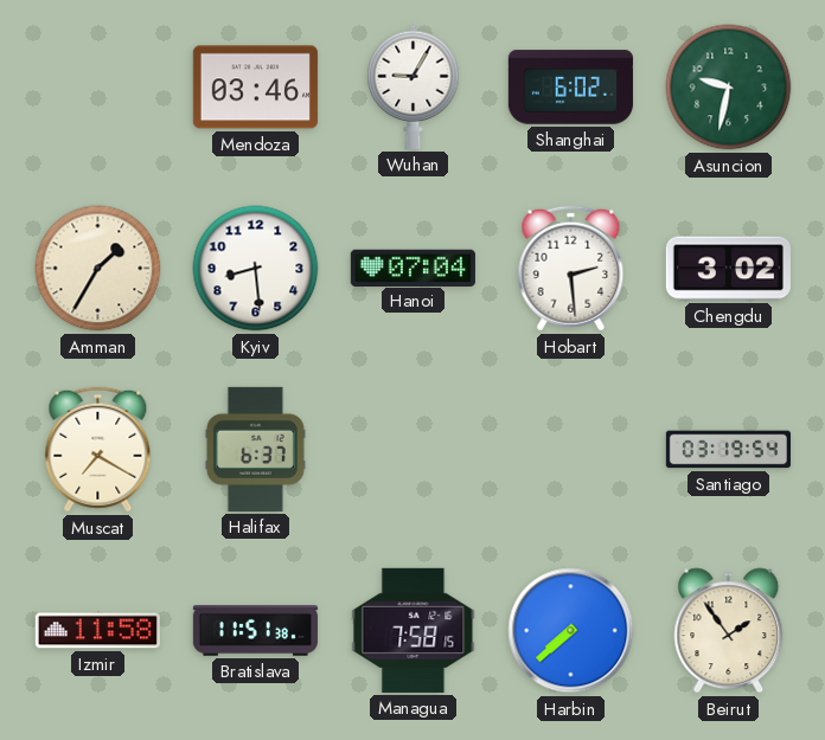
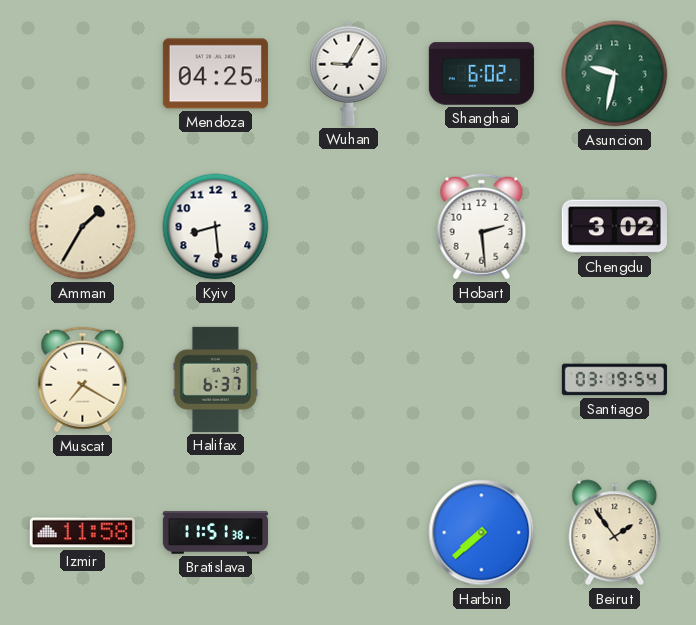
Mendoza: 03:46 -> 04:25 (215, 74)
Hanoi: 07:04 -> none (412, 268)
Managua: 7:58 -> none (414, 630)
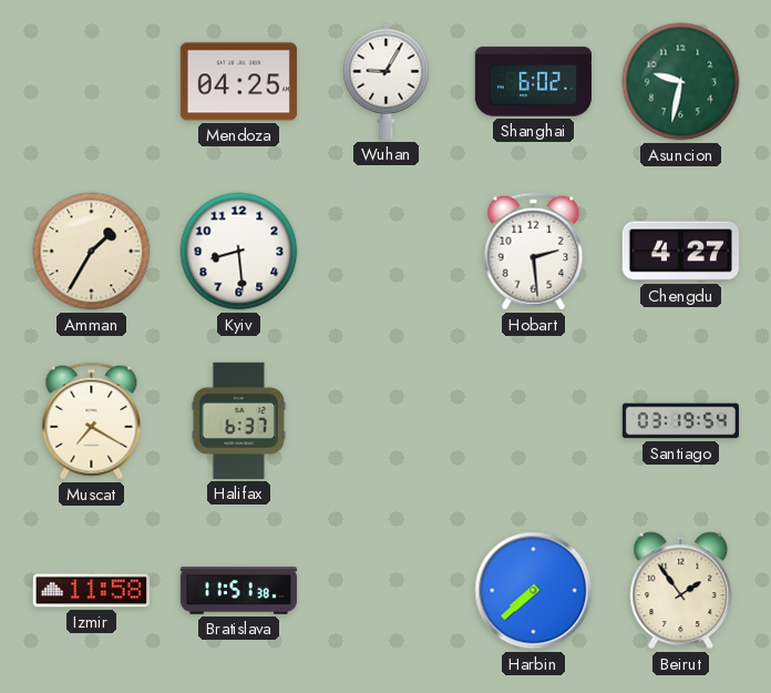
Chengdu: 3:02 -> 4:27 (680, 252)
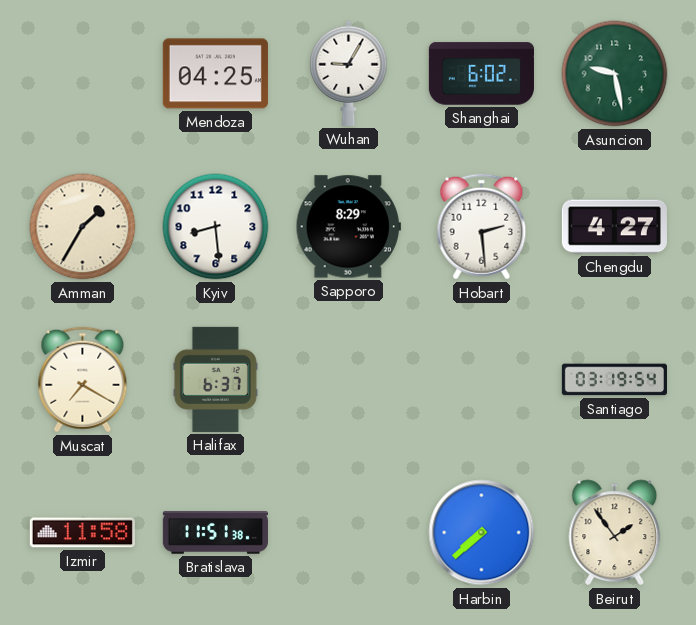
Asuncion: 9:32 -> 9:28 (615, 74)
Sapporo: none -> 8:29 (348, 227)
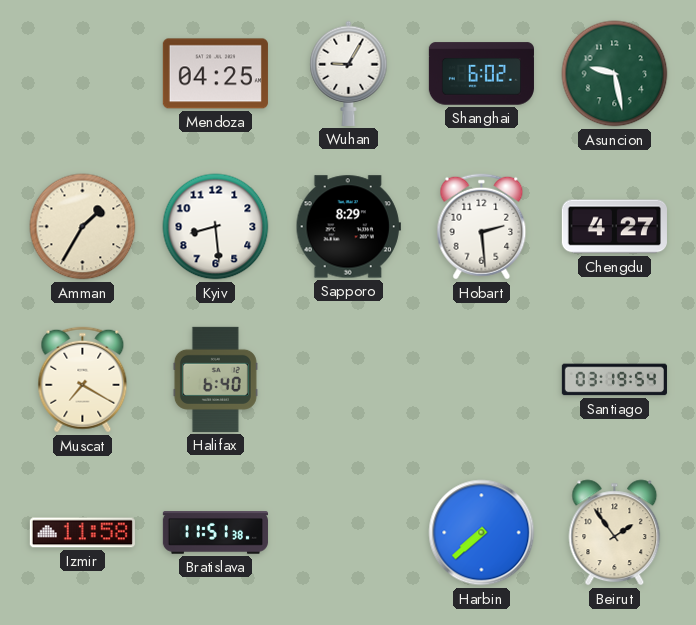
Halifax: 6:37 -> 6:40 (215, 379)
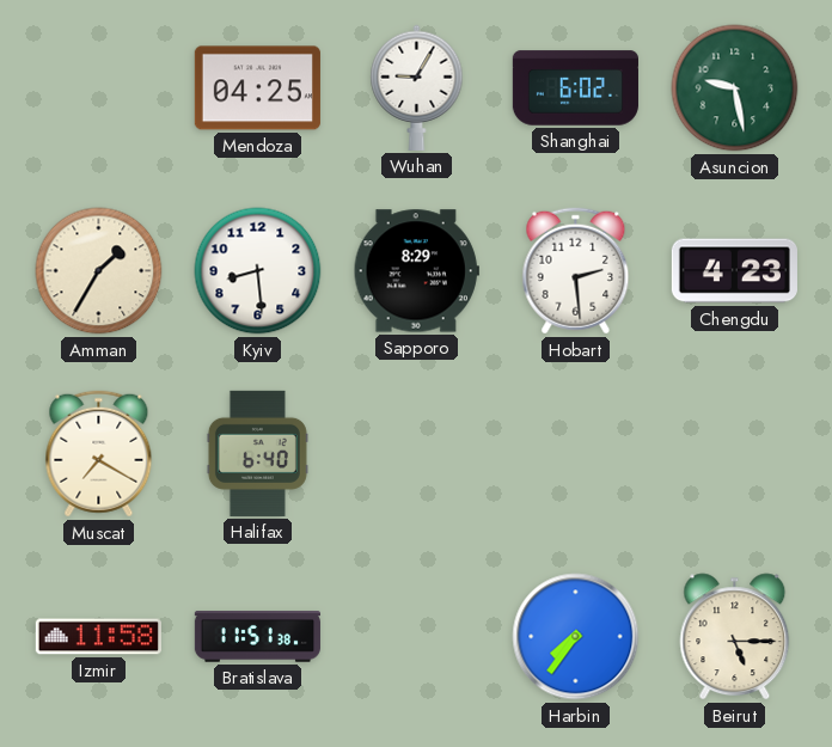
Chengdu: 4:27 -> 4:23 (734, 271)
Santiago: 03:19 -> none (614, 380)
Harbin: 7:38 -> 7:36 (576, 637)
Beirut: 1:54 -> 5:15 (735, 637)
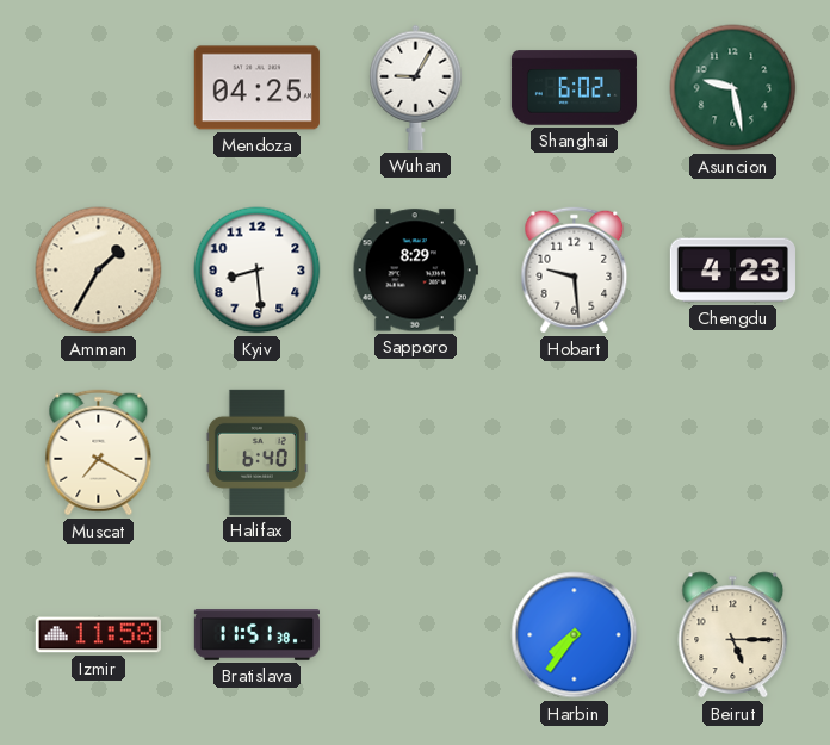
Hobart: 2:29 -> 9:29 (575, 271)
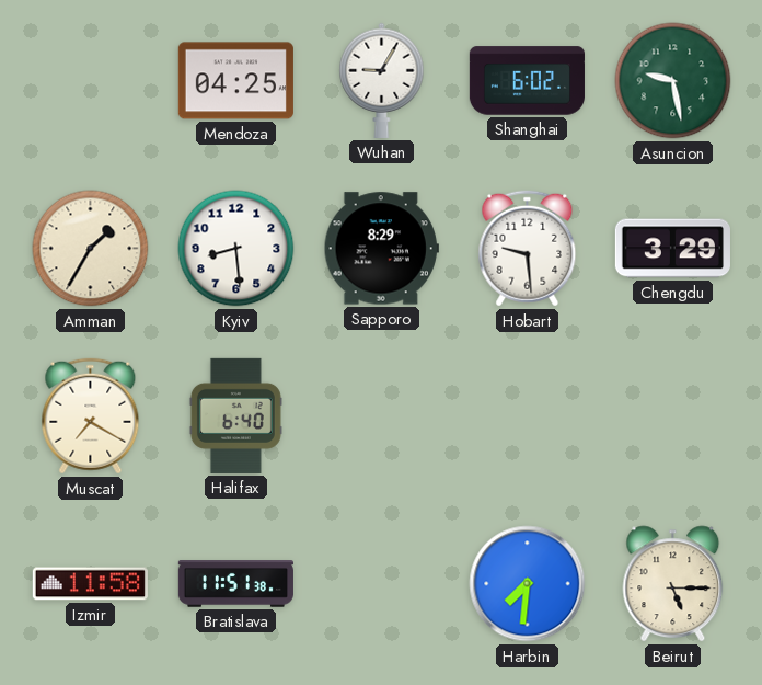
Chengdu: 4:23 -> 3:29 (672, 249)
Harbin: 7:36 -> 7:31 (528, 584)
